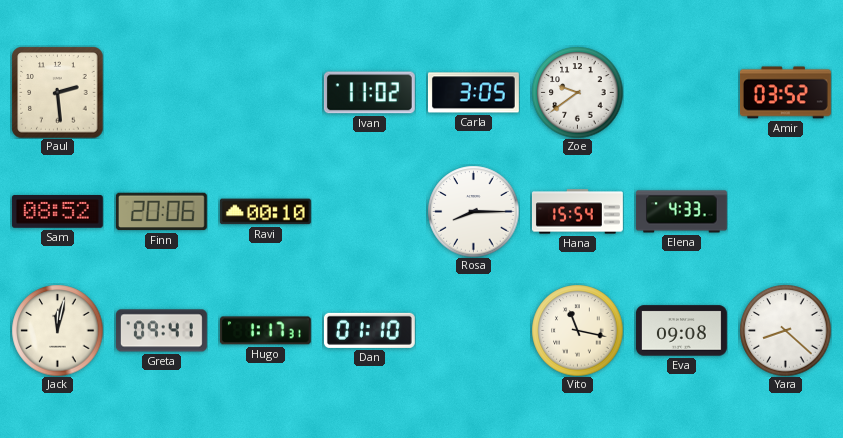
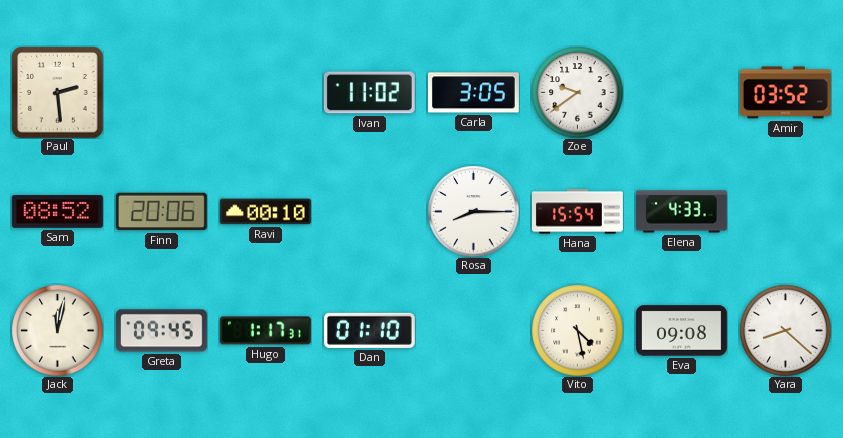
Greta: 09:41 -> 09:45 (161, 331)
Vito: 11:17 -> 4:28 (577, 330)
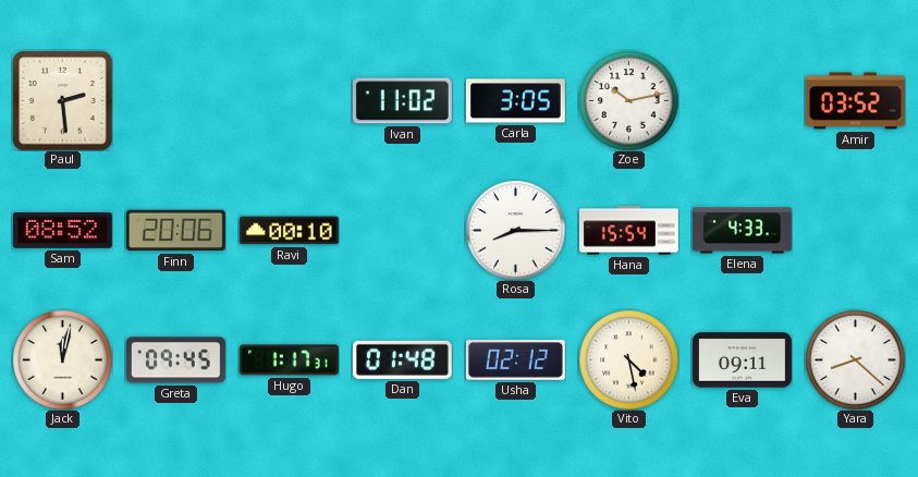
Zoe: 9:39 -> 10:13 (628, 100)
Dan: 01:10 -> 01:48 (402, 359)
Usha: none -> 02:12 (515, 360)
Eva: 09:08 -> 09:11 (742, 360)
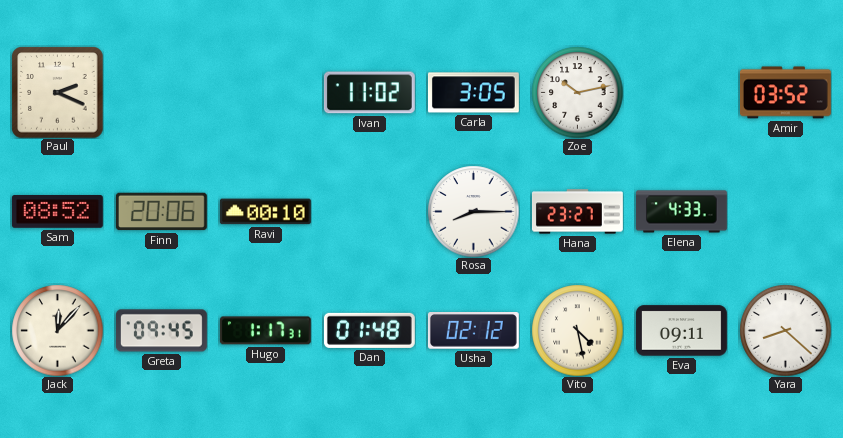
Paul: 2:29 -> 2:19 (57, 92)
Hana: 15:54 -> 23:27 (578, 212)
Jack: 12:02 -> 12:07 (57, 330)
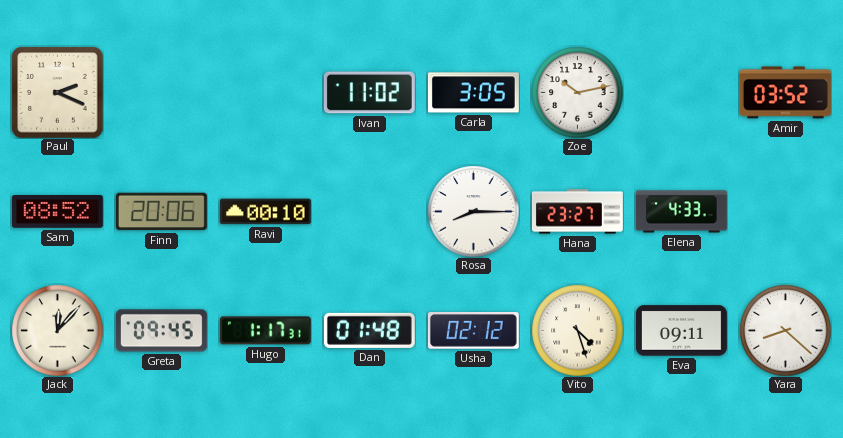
Vito: 4:28 -> 4:27 (577, 330)
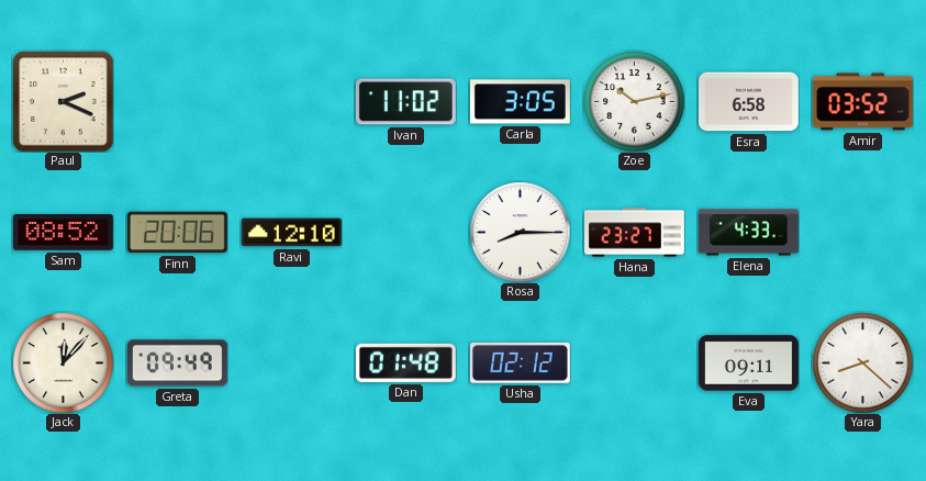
Esra: none -> 6:58 (748, 102)
Ravi: 00:10 -> 12:10 (291, 233)
Greta: 09:45 -> 09:49 (177, 363)
Hugo: 1:17 -> none (265, 331)
Vito: 4:27 -> none (577, 330)
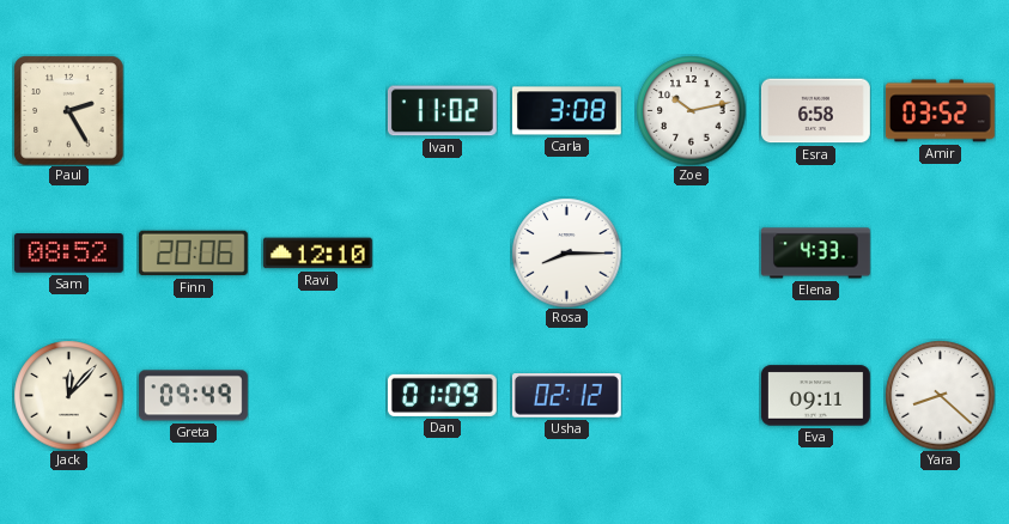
Paul: 2:19 -> 2:25 (68, 110)
Carla: 3:05 -> 3:08 (566, 111)
Hana: 23:27 -> none (635, 233)
Dan: 01:48 -> 01:09 (442, 395)
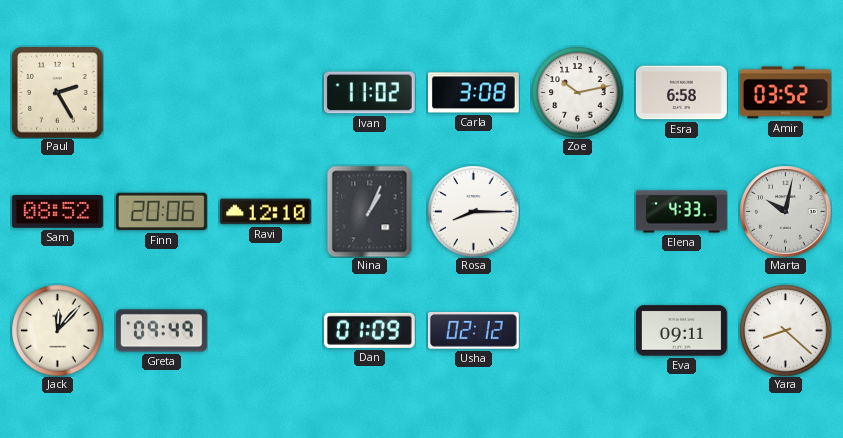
Nina: none -> 1:04 (370, 211)
Marta: none -> 10:02 (785, 211)
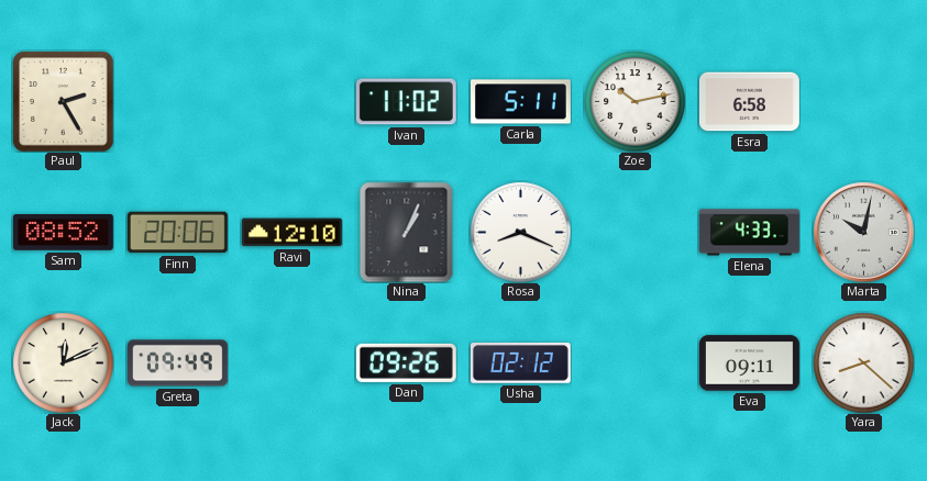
Carla: 3:08 -> 5:11 (520, 102)
Amir: 03:52 -> none (785, 93)
Rosa: 8:15 -> 8:19 (520, 232)
Jack: 12:07 -> 12:11 (63, 362)
Dan: 01:09 -> 09:26 (406, 362)
